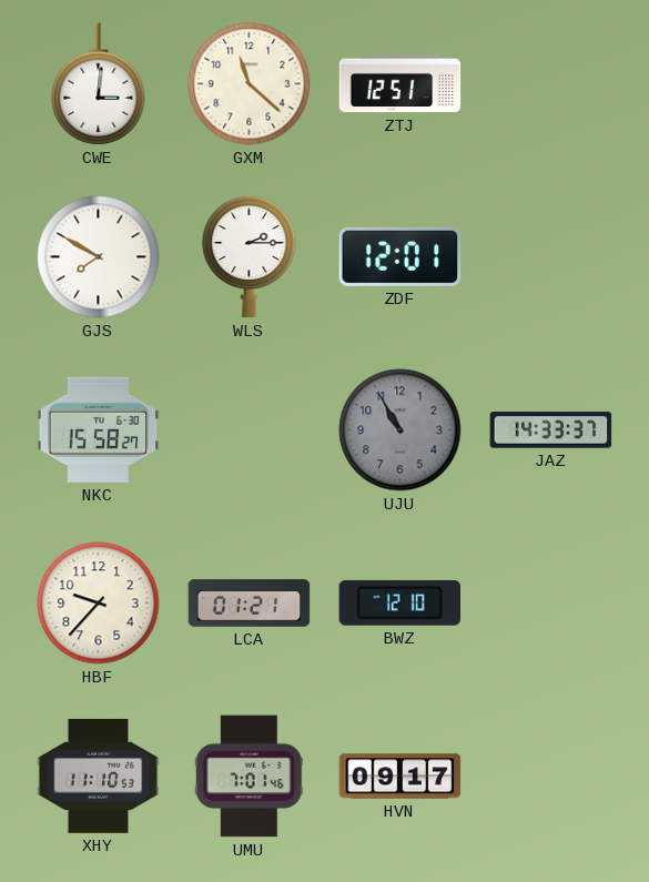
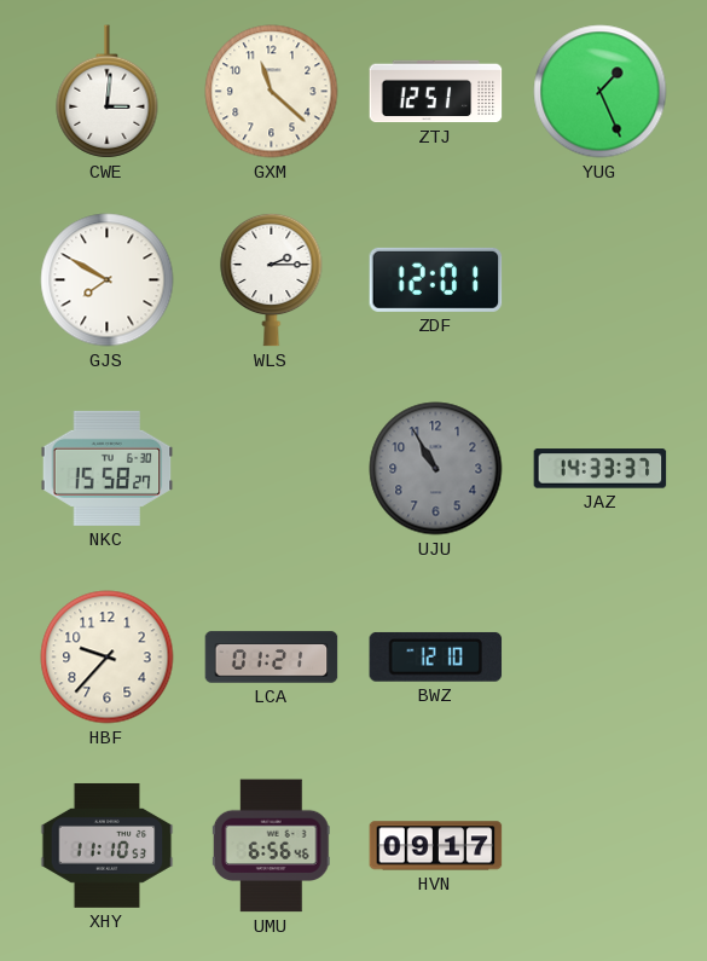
YUG: none -> 1:26 (601, 92)
UMU: 7:01 -> 6:56 (271, 846)
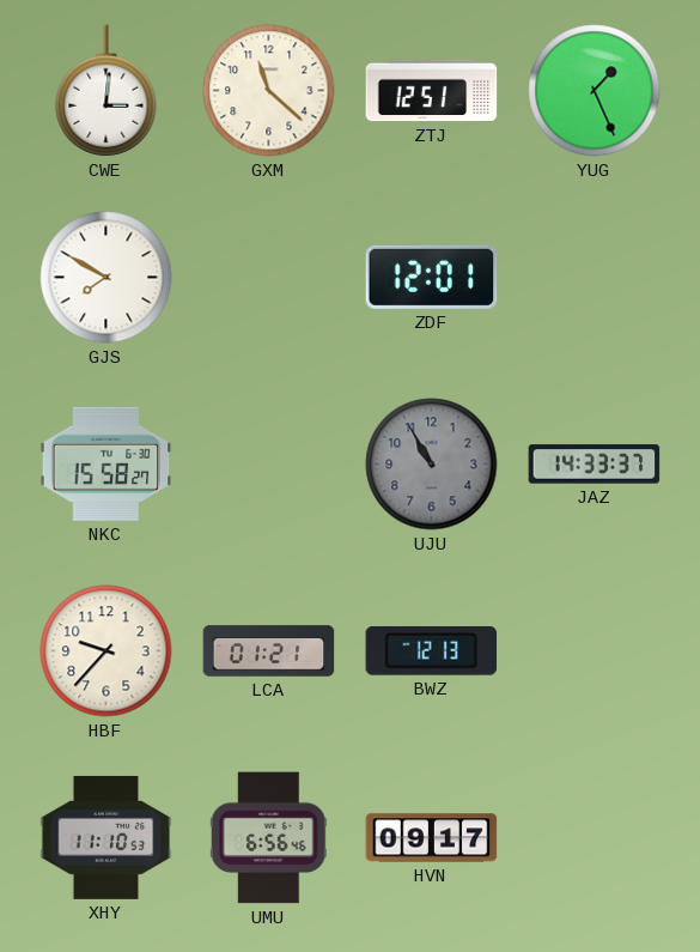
WLS: 2:15 -> none (272, 279)
BWZ: 12:10 -> 12:13 (432, 650)
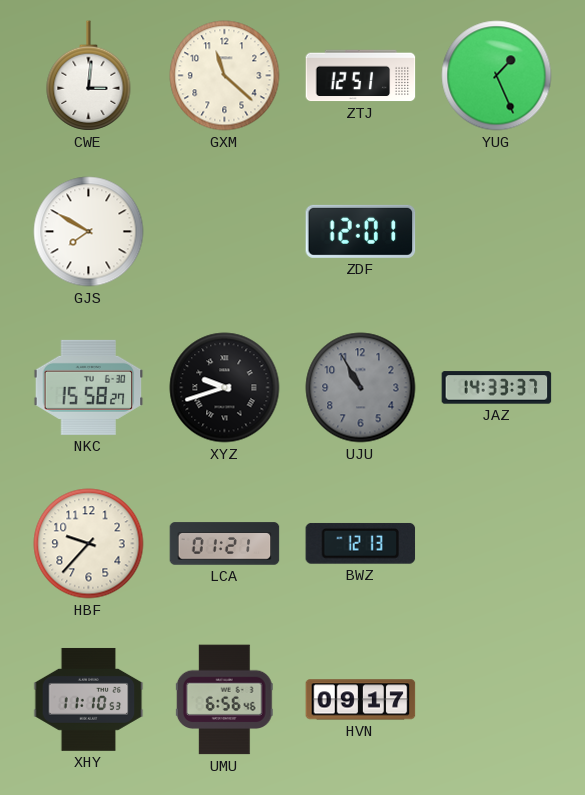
XYZ: none -> 9:42 (225, 388)
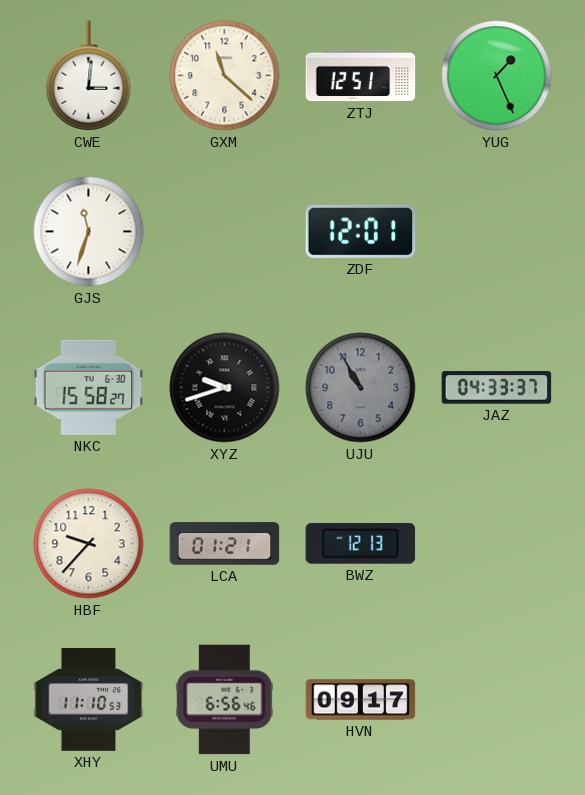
GJS: 7:50 -> 11:33 (89, 232)
JAZ: 14:33 -> 04:33 (497, 388)
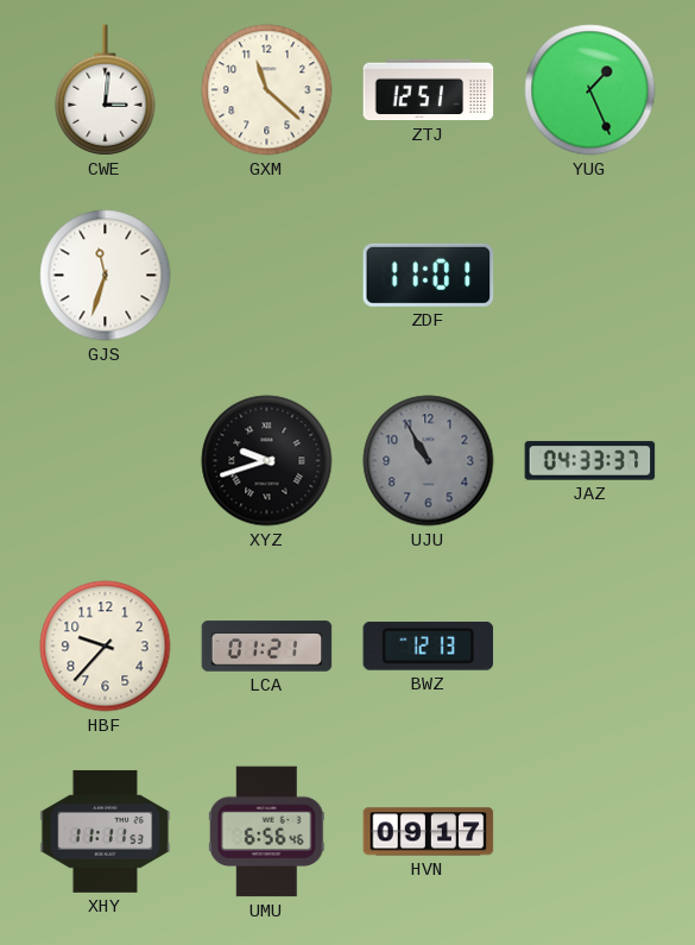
ZDF: 12:01 -> 11:01 (429, 275)
NKC: 15:58 -> none (89, 387)
XHY: 11:10 -> 11:11 (106, 831)
